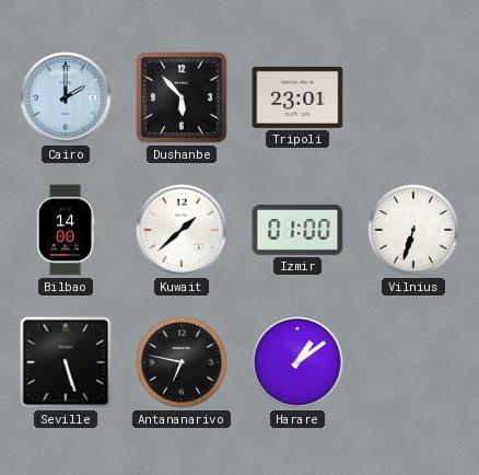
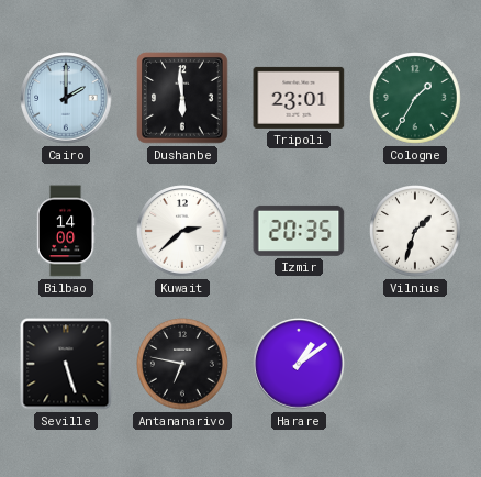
Dushanbe: 5:53 -> 5:59 (182, 98)
Cologne: none -> 1:35 (416, 99)
Kuwait: 1:38 -> 2:38 (182, 231)
Izmir: 01:00 -> 20:35 (299, 231)
Vilnius: 6:33 -> 1:33 (416, 232)
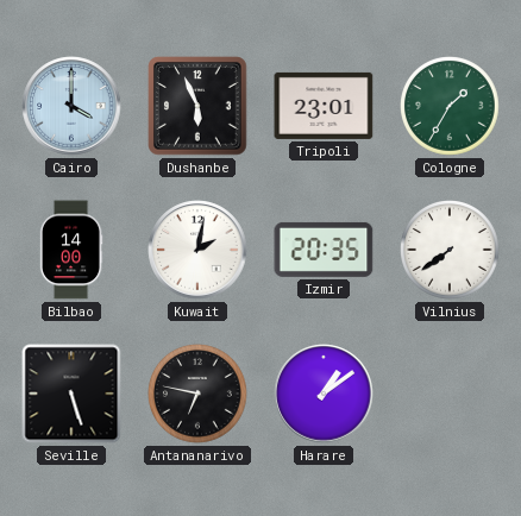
Cairo: 2:00 -> 4:00 (71, 106)
Dushanbe: 5:59 -> 5:56 (197, 106)
Kuwait: 2:38 -> 2:02 (197, 250)
Vilnius: 1:33 -> 7:39 (451, 251)
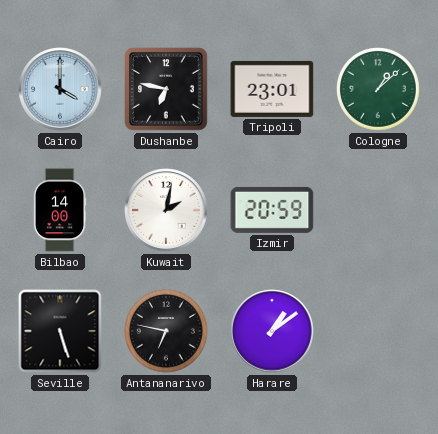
Dushanbe: 5:56 -> 6:47 (166, 89)
Cologne: 1:35 -> 1:08 (379, 90)
Izmir: 20:35 -> 20:59 (272, 210)
Vilnius: 7:39 -> none (451, 251)
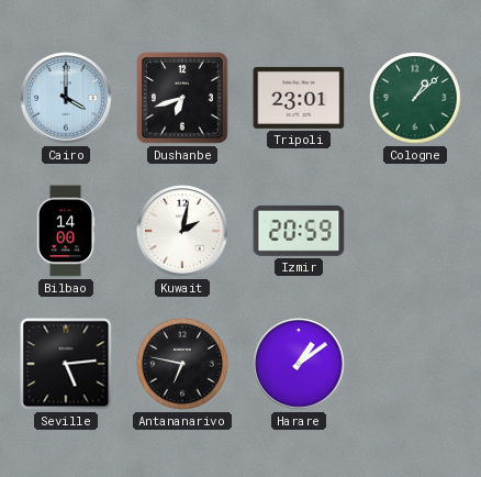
Dushanbe: 6:47 -> 6:42 (182, 98)
Seville: 5:27 -> 5:14 (66, 364)
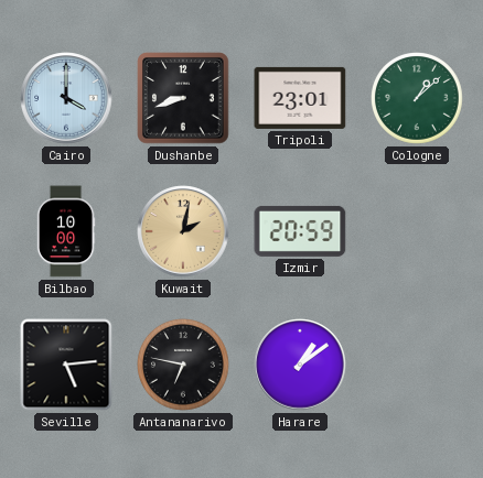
Dushanbe: 6:42 -> 8:42 (183, 98)
Bilbao: 14:00 -> 10:00 (66, 231)
Kuwait dial: white -> champagne (183, 231)
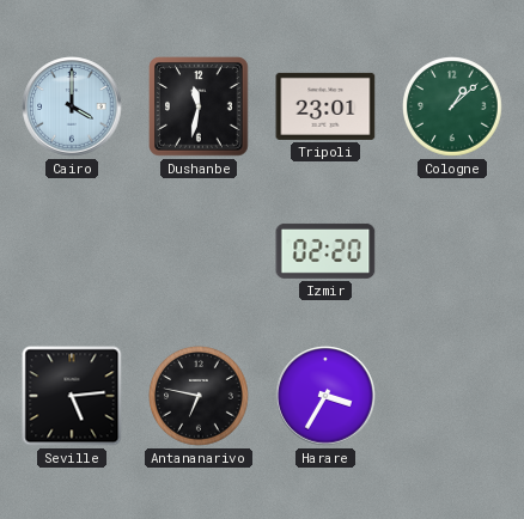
Dushanbe: 8:42 -> 11:32 (199, 106)
Bilbao: 10:00 -> none (66, 231)
Kuwait: 2:02 -> none (183, 231)
Izmir: 20:59 -> 02:20 (325, 251)
Harare: 1:09 -> 3:35 (325, 396)
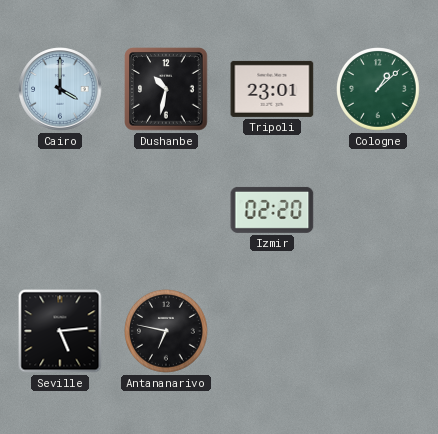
Dushanbe: 11:32 -> 10:32 (166, 89)
Harare: 3:35 -> none (325, 396)
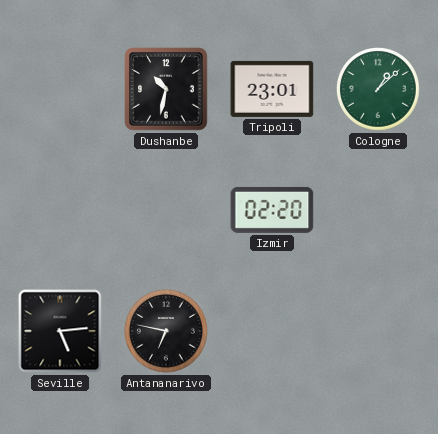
Cairo: 4:00 -> none (60, 89)
